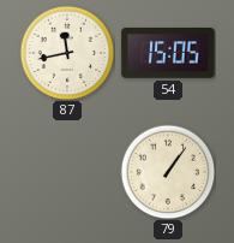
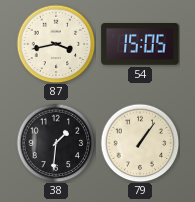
87: 11:43 -> 3:43 (56, 44)
38: none -> 1:31 (56, 143)
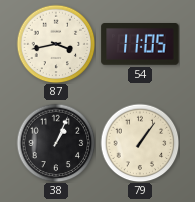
54: 15:05 -> 11:05 (140, 44)
38: 1:31 -> 1:04 (56, 143)
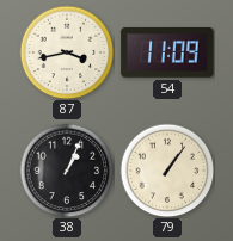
54: 11:05 -> 11:09 (167, 52)
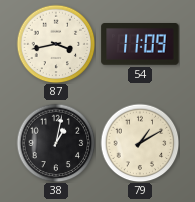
38: 1:04 -> 1:02 (56, 143)
79: 1:06 -> 1:10 (140, 143)
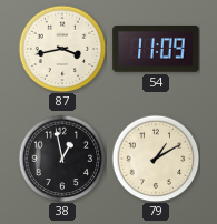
38: 1:02 -> 12:58 (62, 159)
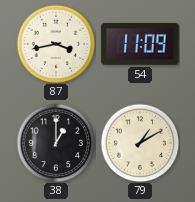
38: 12:58 -> 1:00 (56, 143)
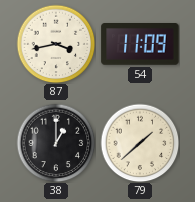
79: 1:10 -> 1:38 (140, 143)
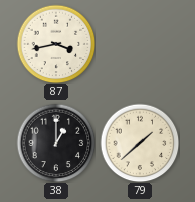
54: 11:09 -> none (140, 44)
